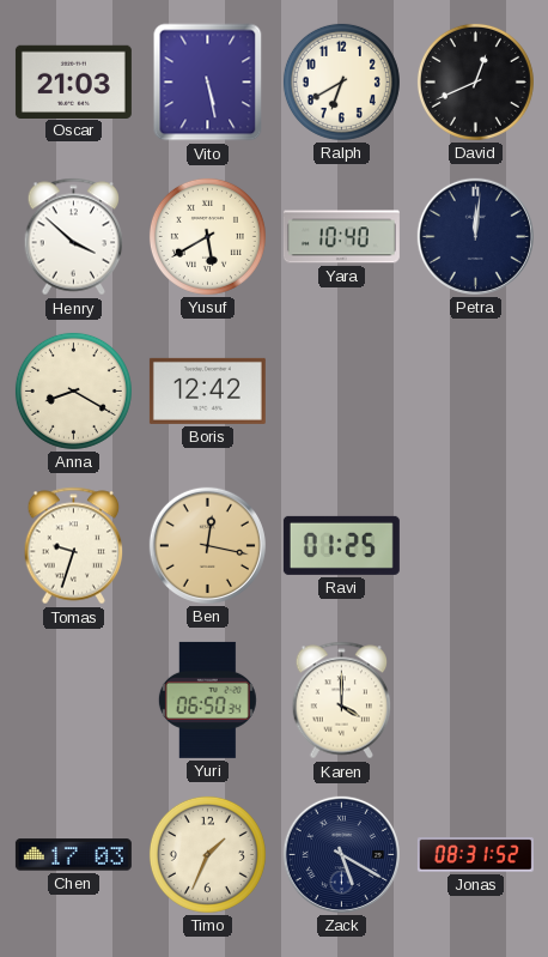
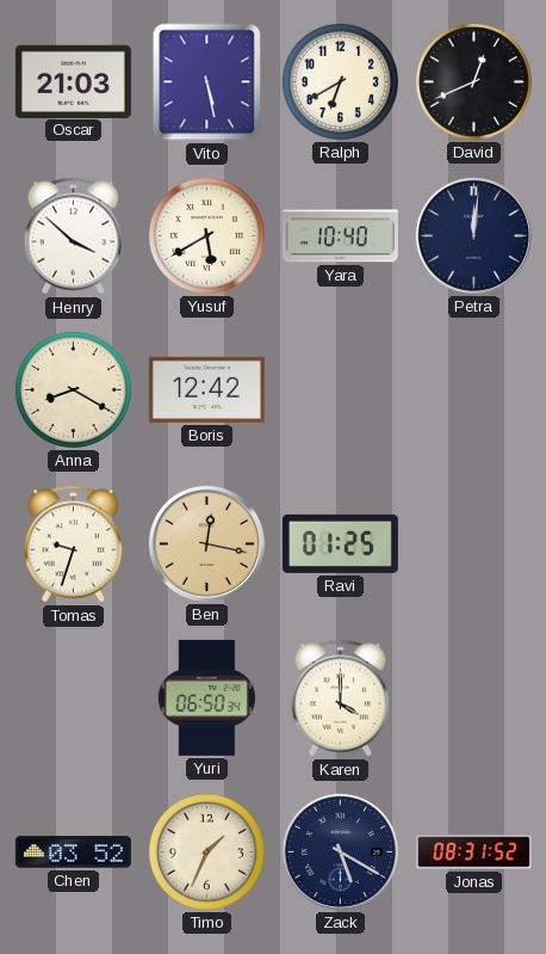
Chen: 17:03 -> 03:52 (73, 853)
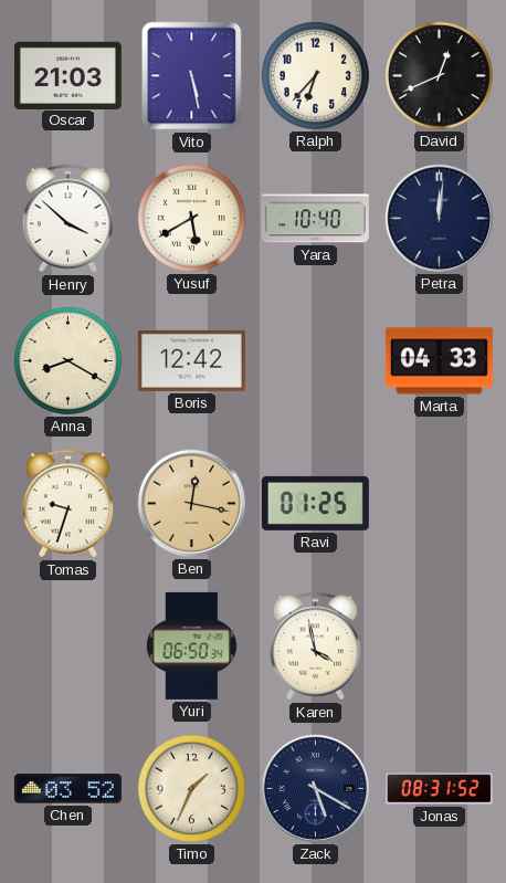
Ralph: 6:40 -> 6:37 (315, 75)
Marta: none -> 04:33 (439, 361)
Karen: 4:00 -> 3:58 (316, 647)
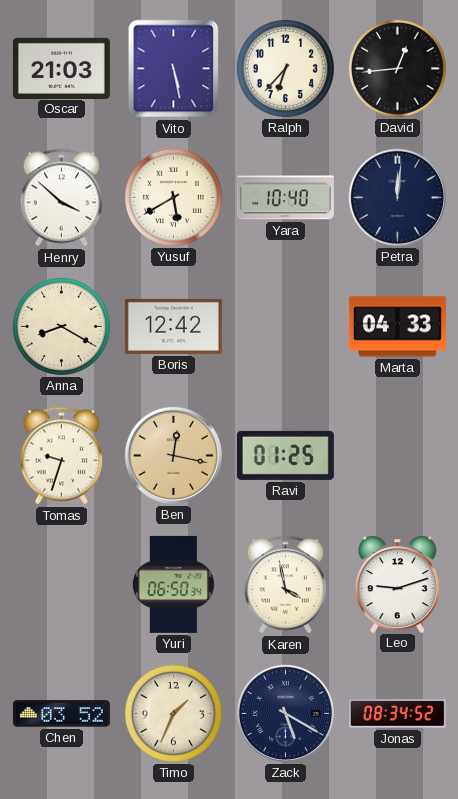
David: 12:41 -> 12:44 (397, 68)
Leo: none -> 9:12 (397, 584)
Jonas: 08:31 -> 08:34 (397, 714)
